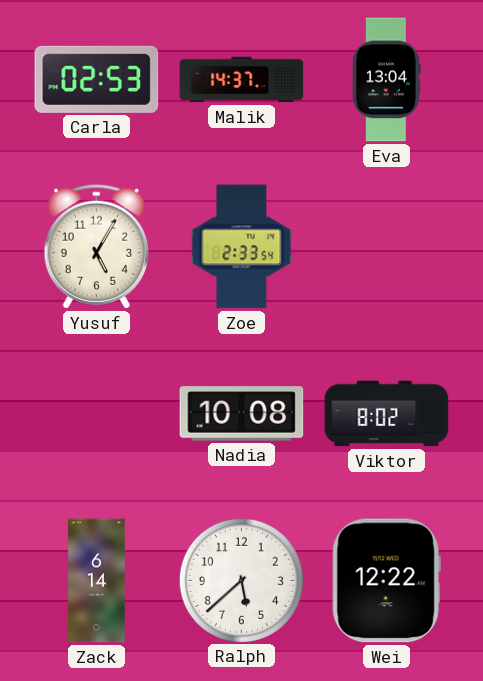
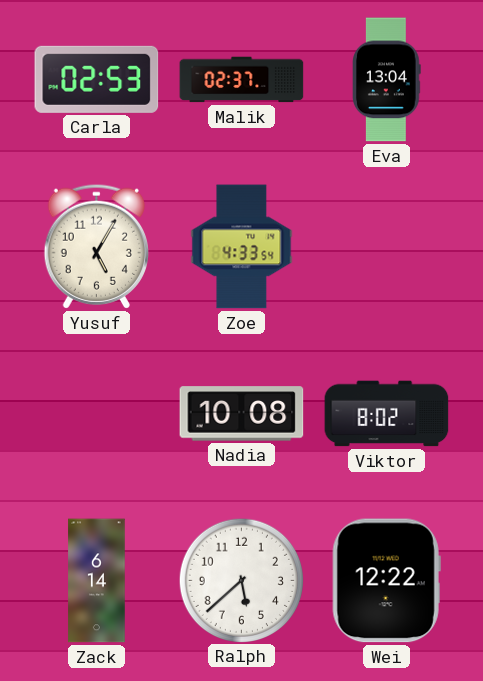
Malik: 14:37 -> 02:37 (242, 80)
Zoe: 2:33 -> 4:33 (242, 247)
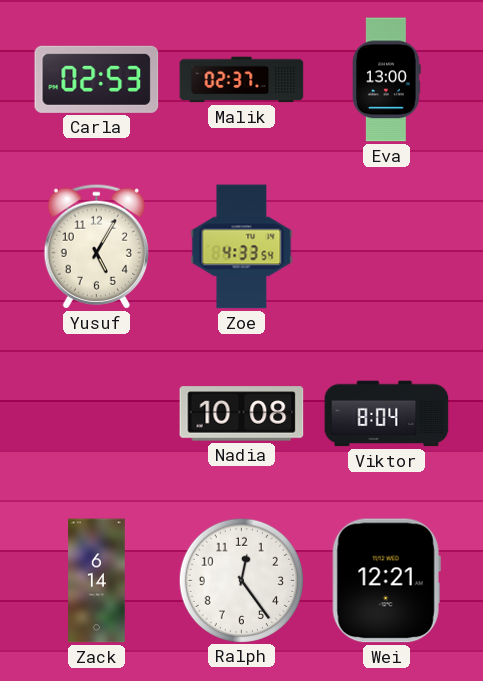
Eva: 13:04 -> 13:00 (387, 80)
Viktor: 8:02 -> 8:04 (387, 414)
Ralph: 5:38 -> 12:24 (241, 580)
Wei: 12:22 -> 12:21 (386, 581)
